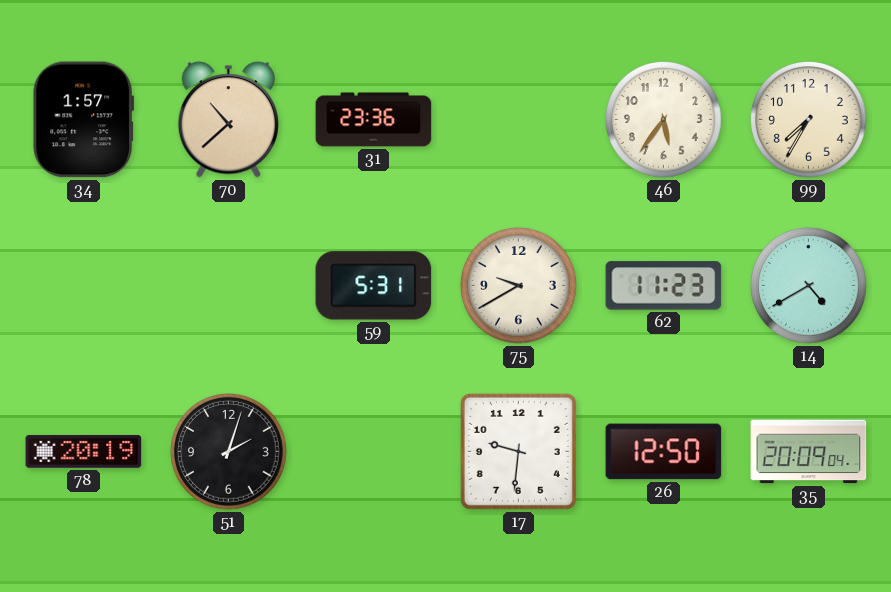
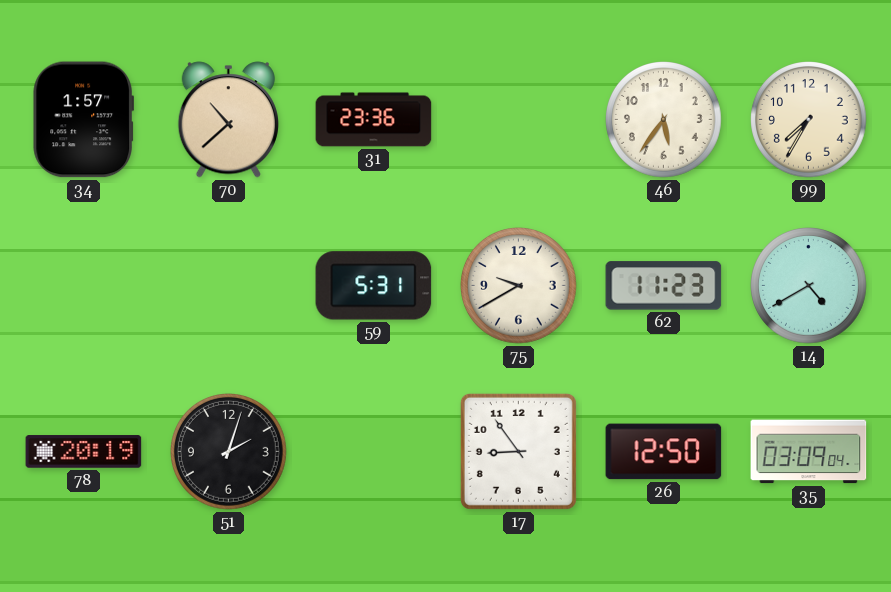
17: 9:31 -> 8:54 (518, 451)
35: 20:09 -> 03:09 (809, 452)
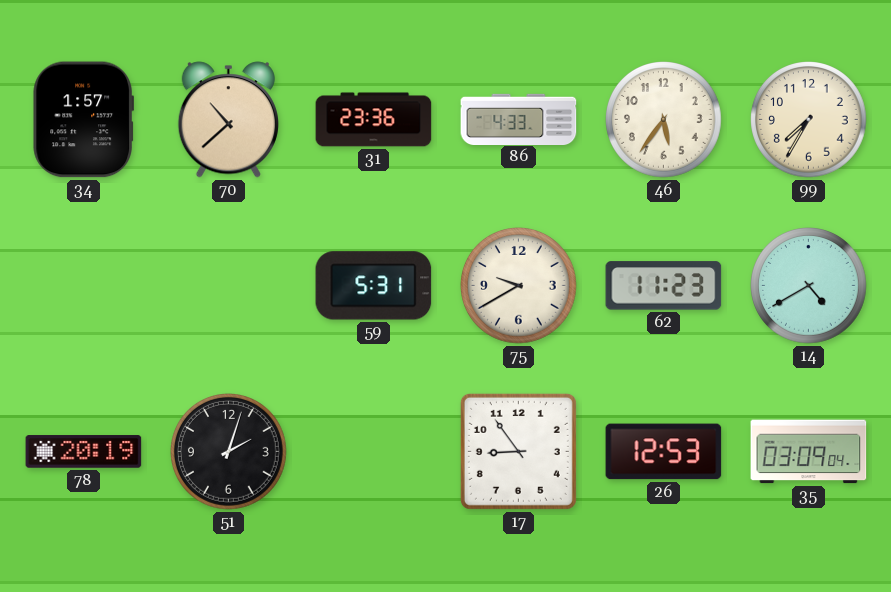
86: none -> 4:33 (519, 119)
26: 12:50 -> 12:53 (664, 452)
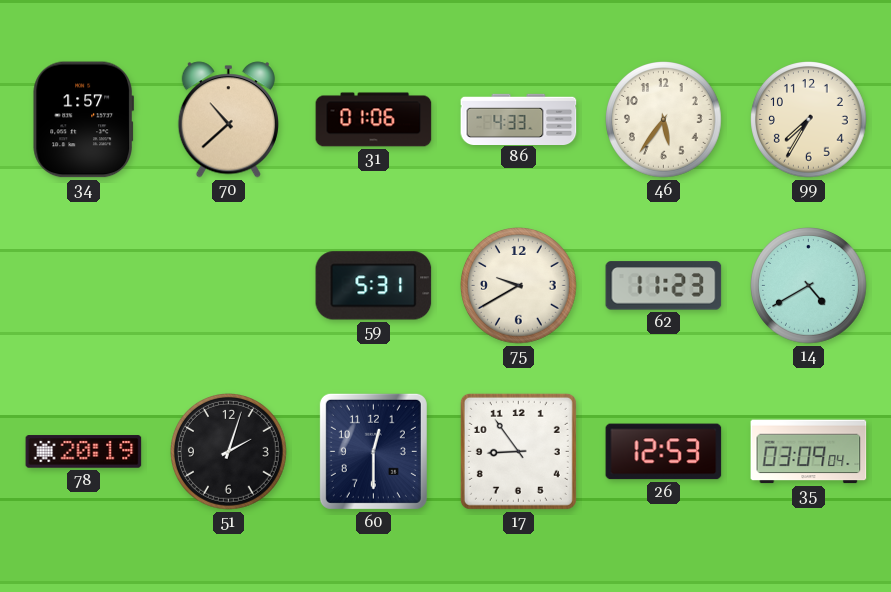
31: 23:36 -> 01:06 (374, 120)
60: none -> 12:30 (373, 451)
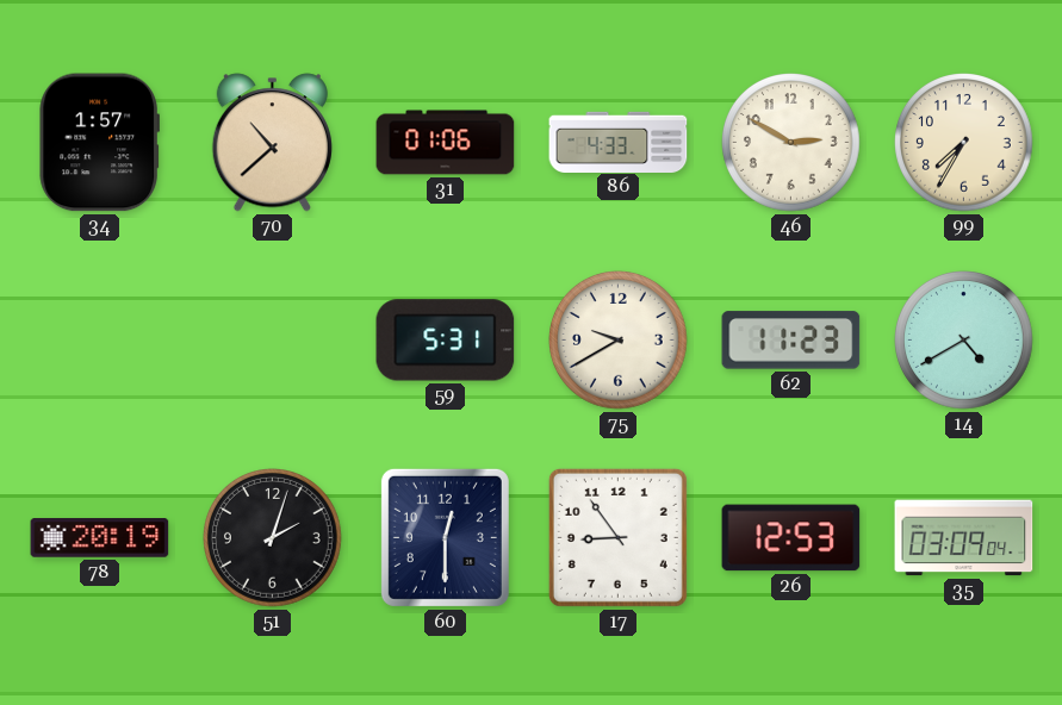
46: 5:36 -> 2:50 (791, 143)
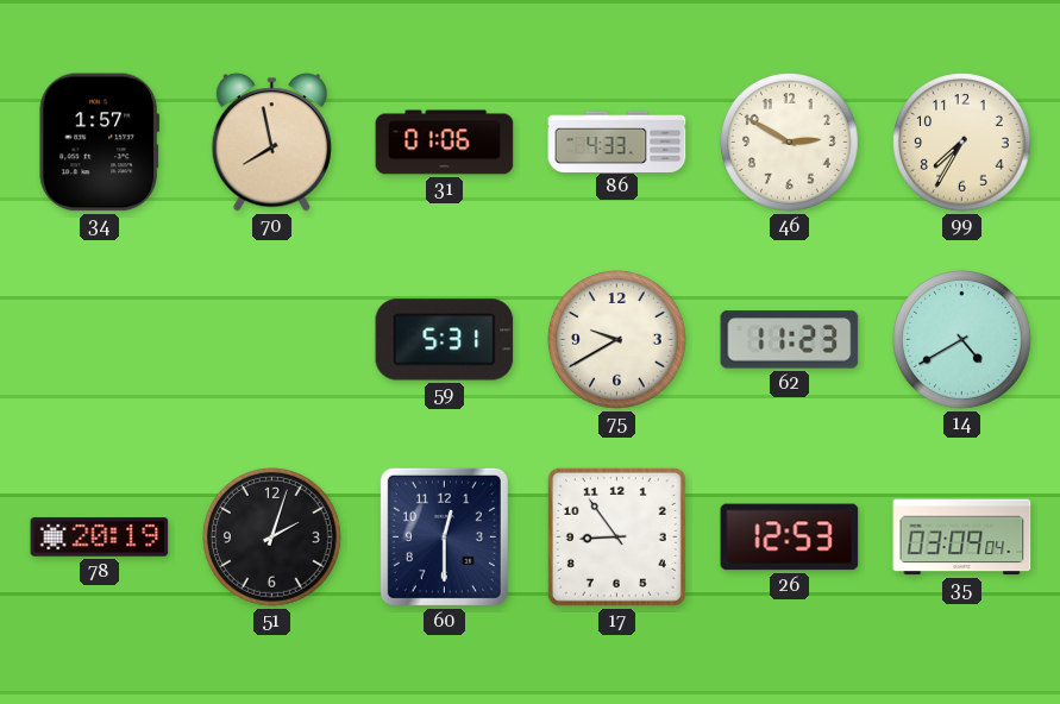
70: 10:38 -> 7:58 (271, 143)
